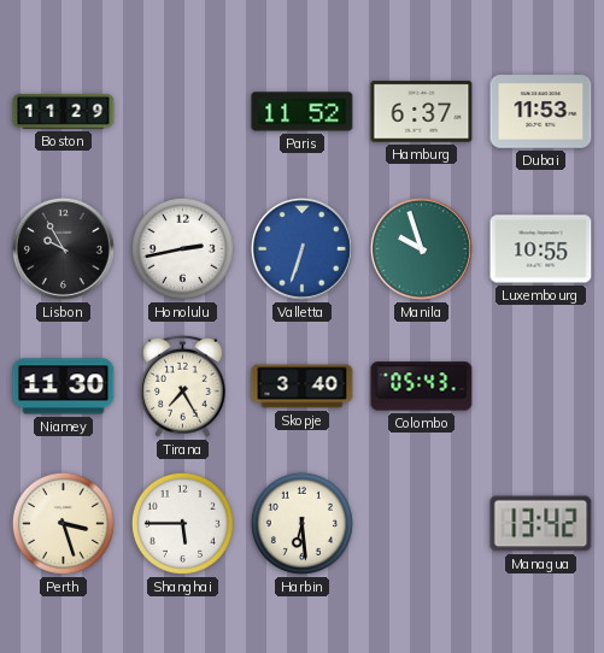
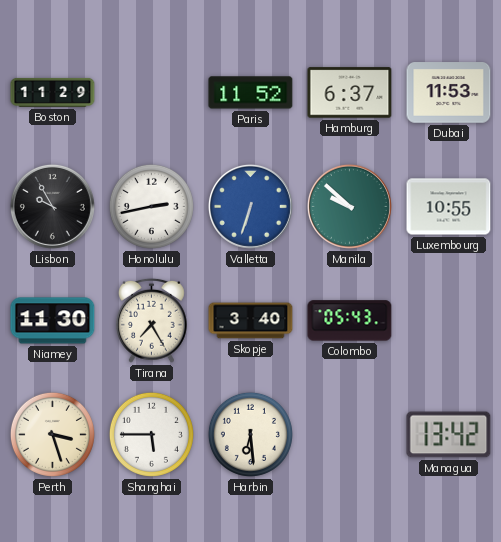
Manila: 9:57 -> 9:52 (349, 206)
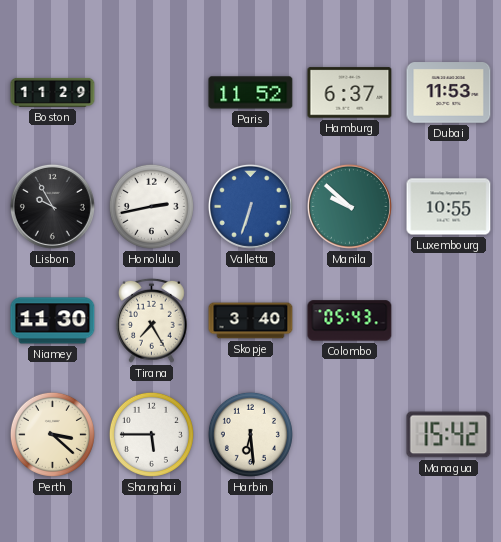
Perth: 3:27 -> 3:22 (52, 434)
Managua: 13:42 -> 15:42 (449, 435)
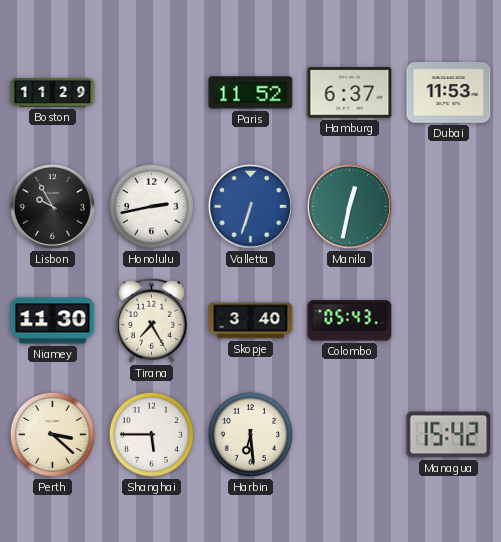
Manila: 9:52 -> 12:32 (349, 206)
Luxembourg: 10:55 -> none (449, 207)
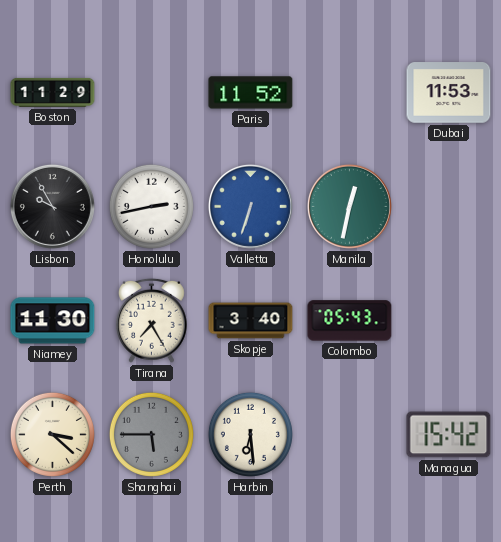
Hamburg: 6:37 -> none (350, 93)
Shanghai dial: white -> grey (151, 434)
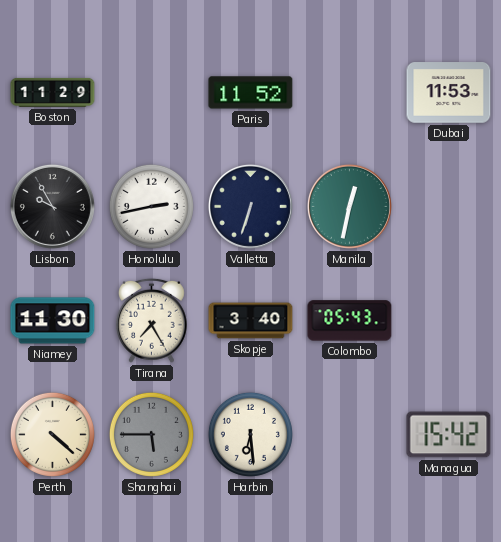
Valletta dial: blue -> navy (250, 206)
Perth: 3:22 -> 4:22 (52, 434)
